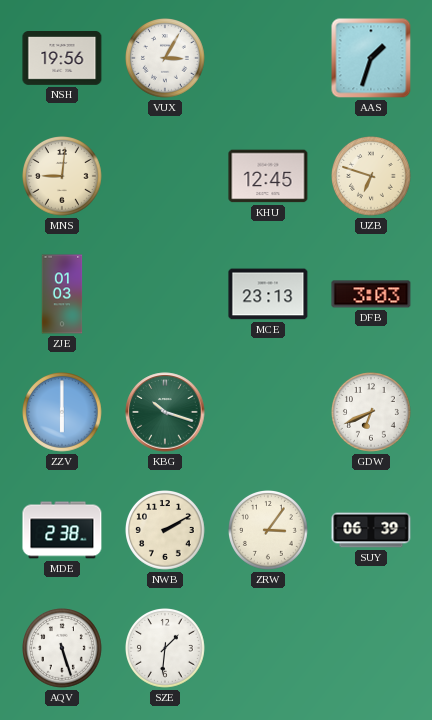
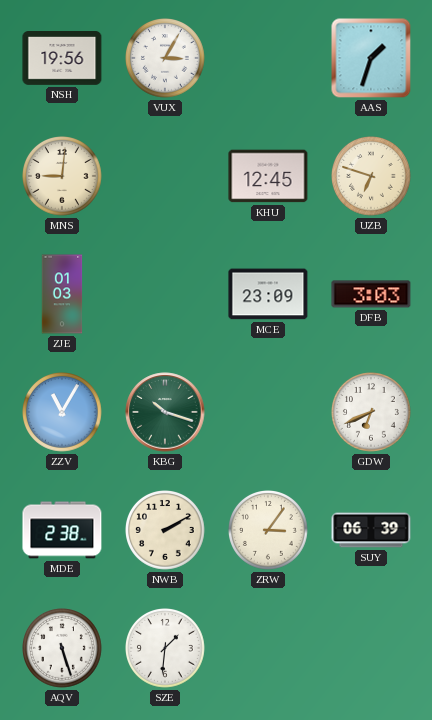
MCE: 23:13 -> 23:09 (268, 294)
ZZV: 6:00 -> 11:05 (63, 413)
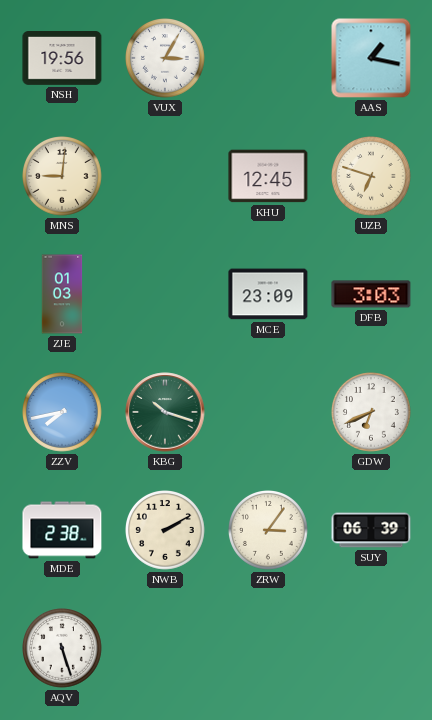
AAS: 1:33 -> 1:17 (371, 58)
ZZV: 11:05 -> 7:43 (63, 413)
SZE: 1:31 -> none (166, 649)
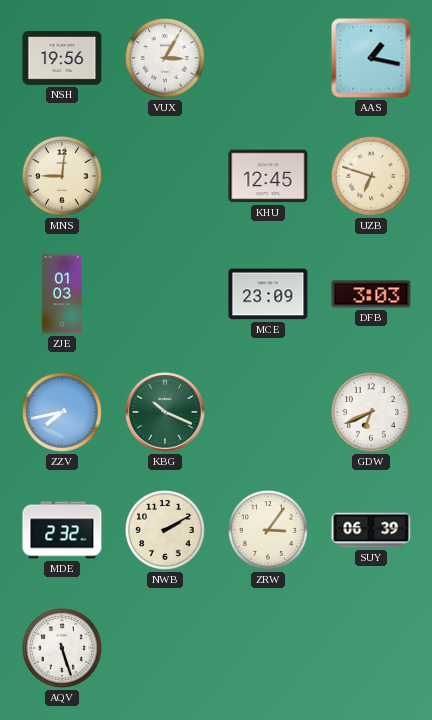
KBG: 10:18 -> 10:19 (165, 412)
MDE: 2:38 -> 2:32 (62, 530)
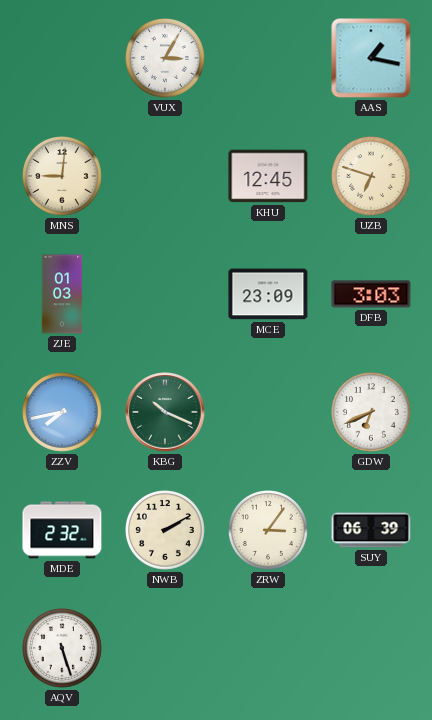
NSH: 19:56 -> none (62, 59)
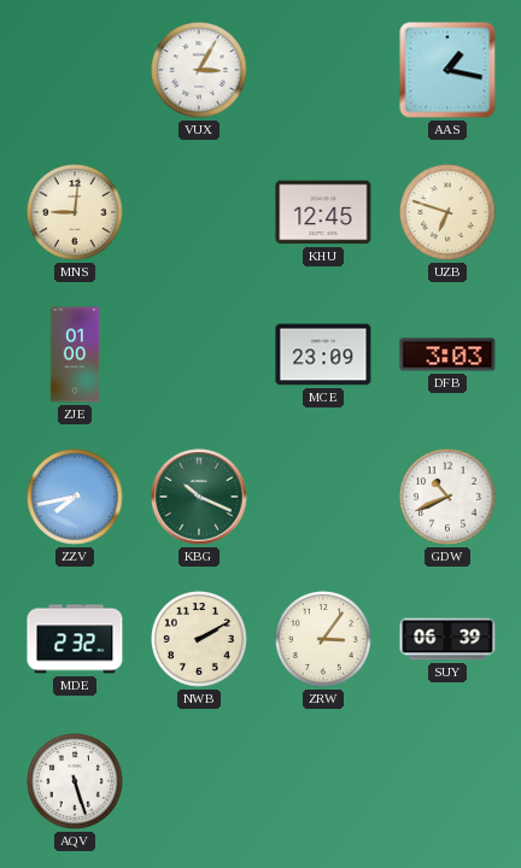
ZJE: 01:03 -> 01:00 (75, 354)
GDW: 6:41 -> 10:41 (449, 498)
